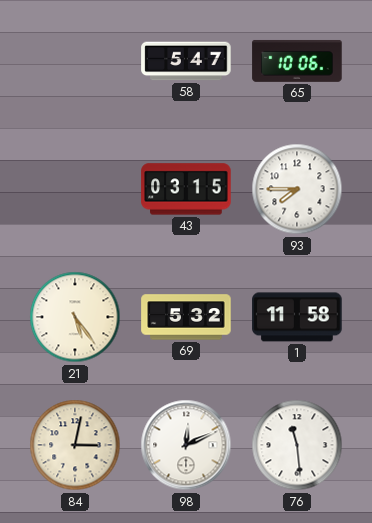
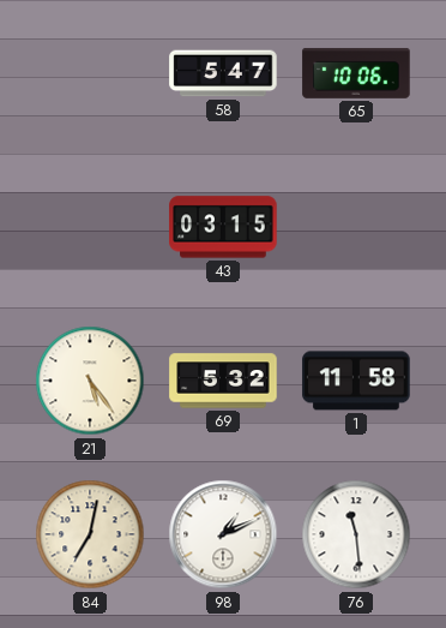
93: 7:45 -> none (297, 189)
84: 3:02 -> 7:02 (90, 534)
98: 12:11 -> 1:11 (223, 534)
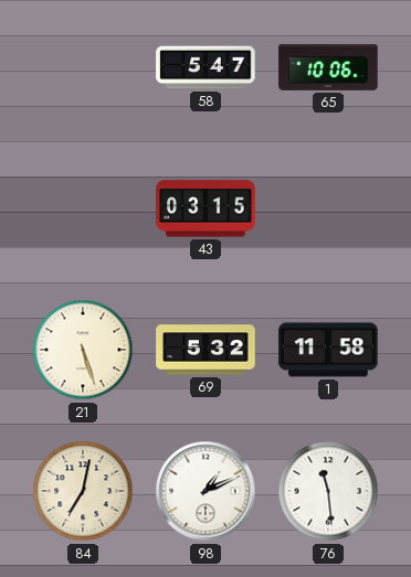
21: 5:24 -> 5:27 (83, 350)
